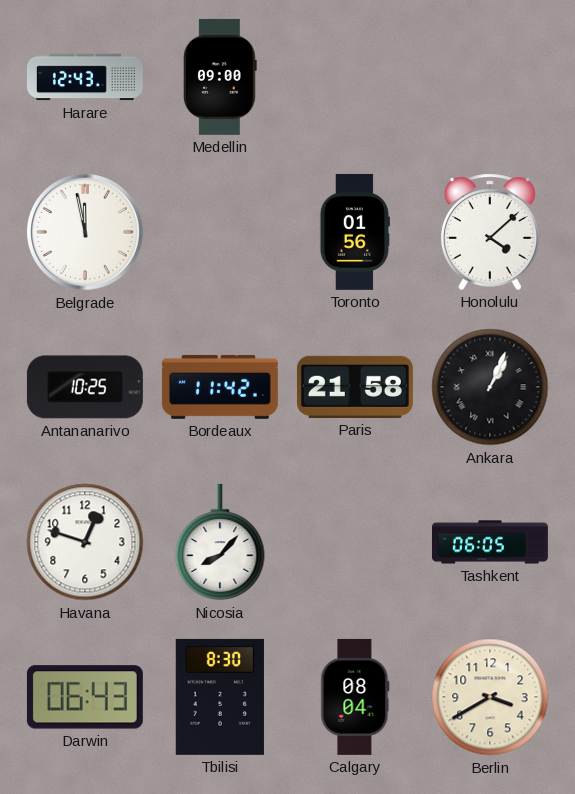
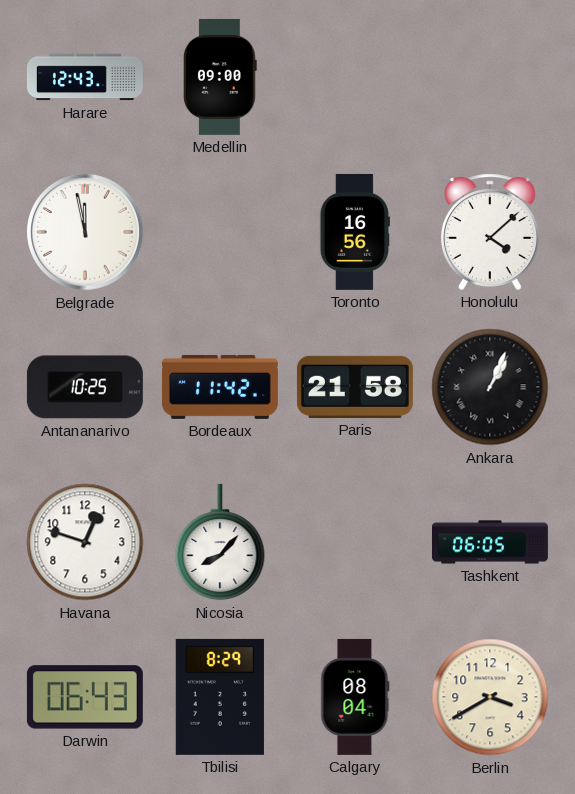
Toronto: 01:56 -> 16:56 (355, 232)
Tbilisi: 8:30 -> 8:29 (220, 697)
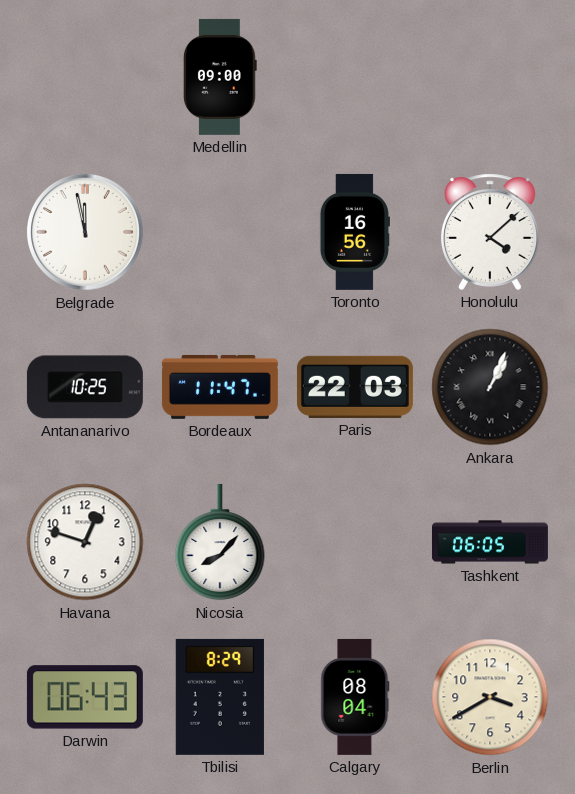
Harare: 12:43 -> none (85, 77)
Bordeaux: 11:42 -> 11:47 (220, 387)
Paris: 21:58 -> 22:03 (355, 387)
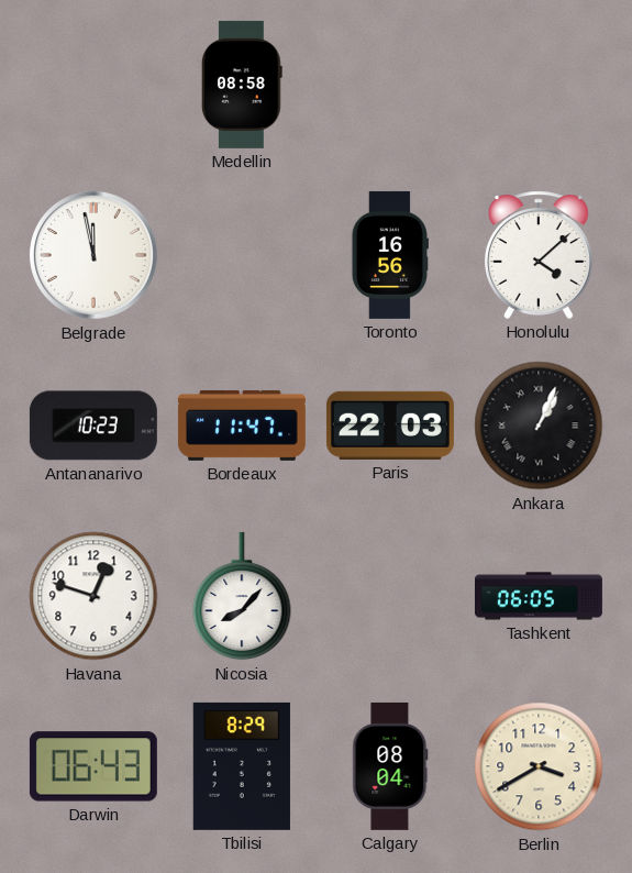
Medellin: 09:00 -> 08:58 (242, 85)
Antananarivo: 10:25 -> 10:23 (93, 426)
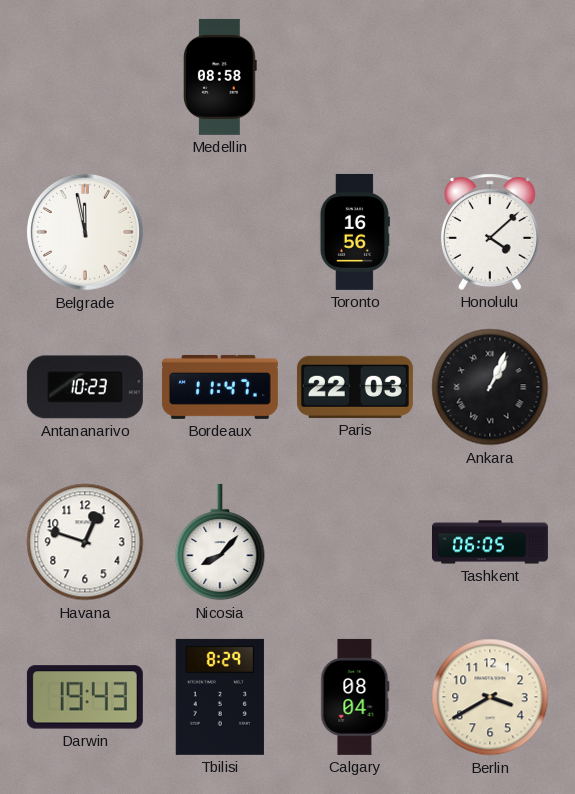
Darwin: 06:43 -> 19:43 (85, 697)
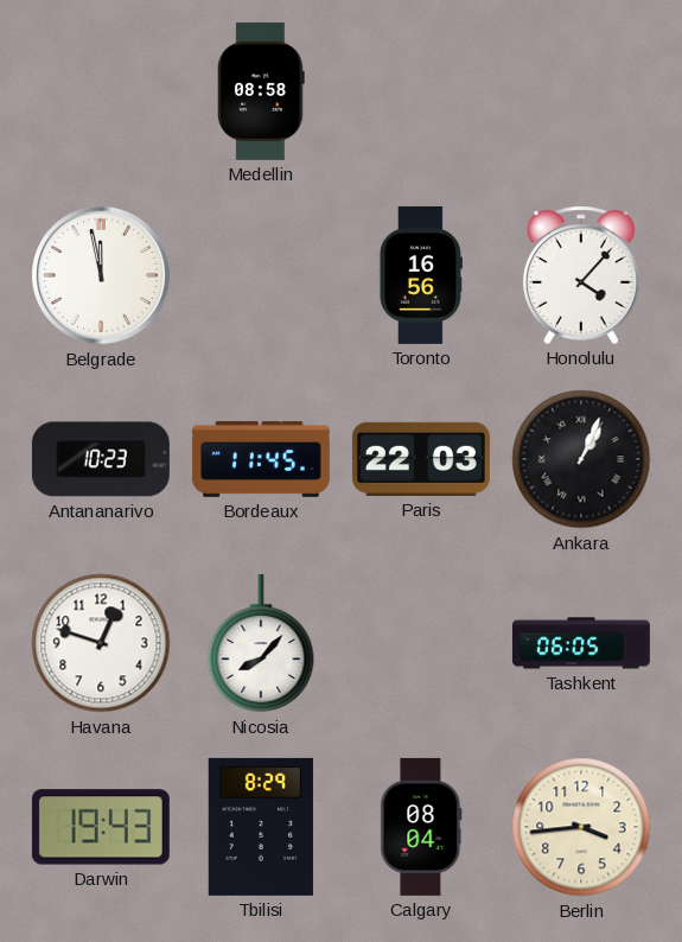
Honolulu: 4:08 -> 4:07 (581, 275)
Bordeaux: 11:47 -> 11:45 (261, 459)
Berlin: 3:40 -> 3:44 (581, 827)
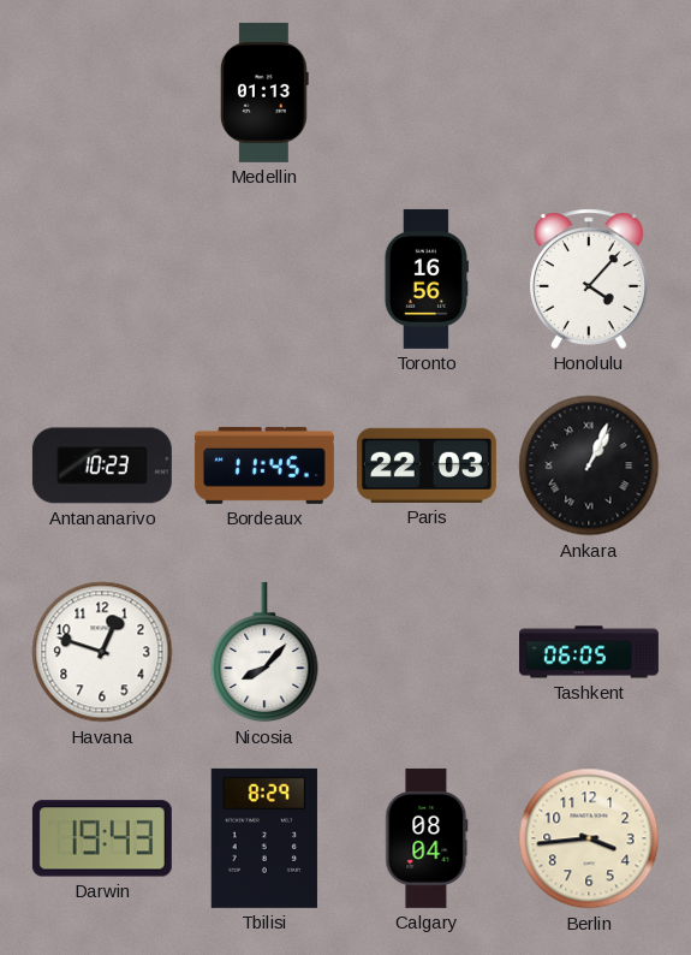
Medellin: 08:58 -> 01:13 (264, 93)
Belgrade: 11:58 -> none (102, 276)
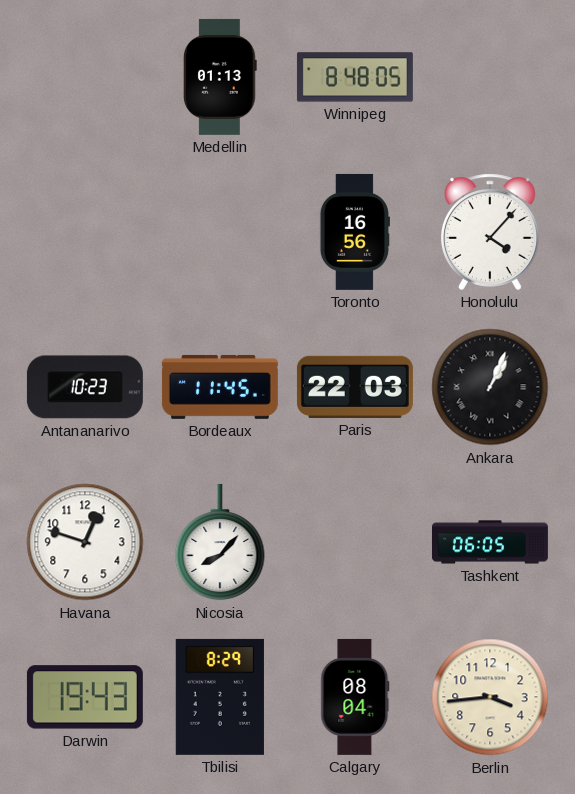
Winnipeg: none -> 8:48 (355, 77)
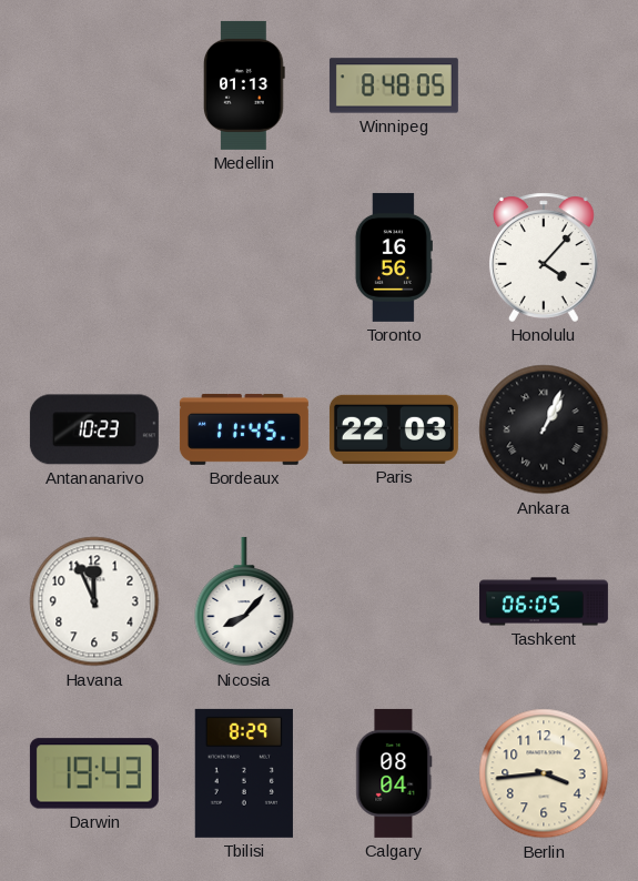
Havana: 12:48 -> 11:56 (94, 601)
